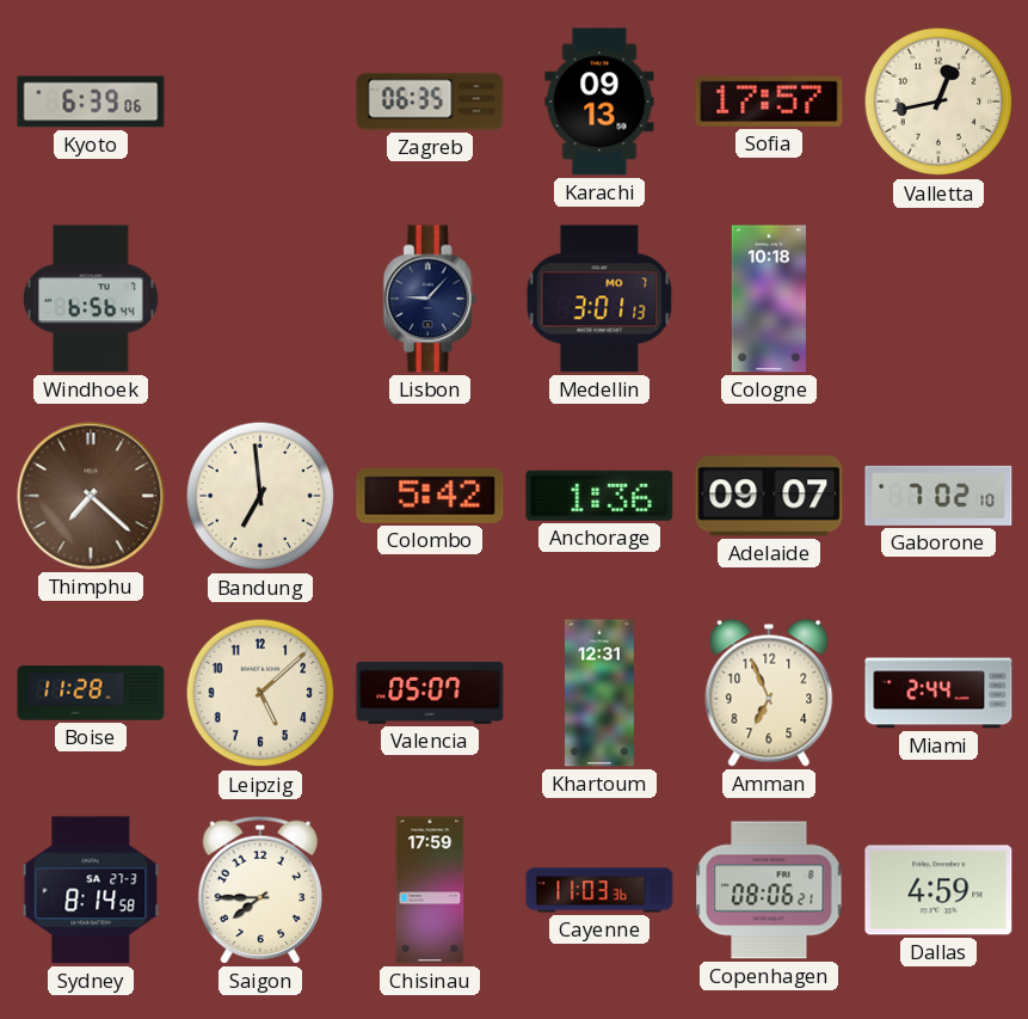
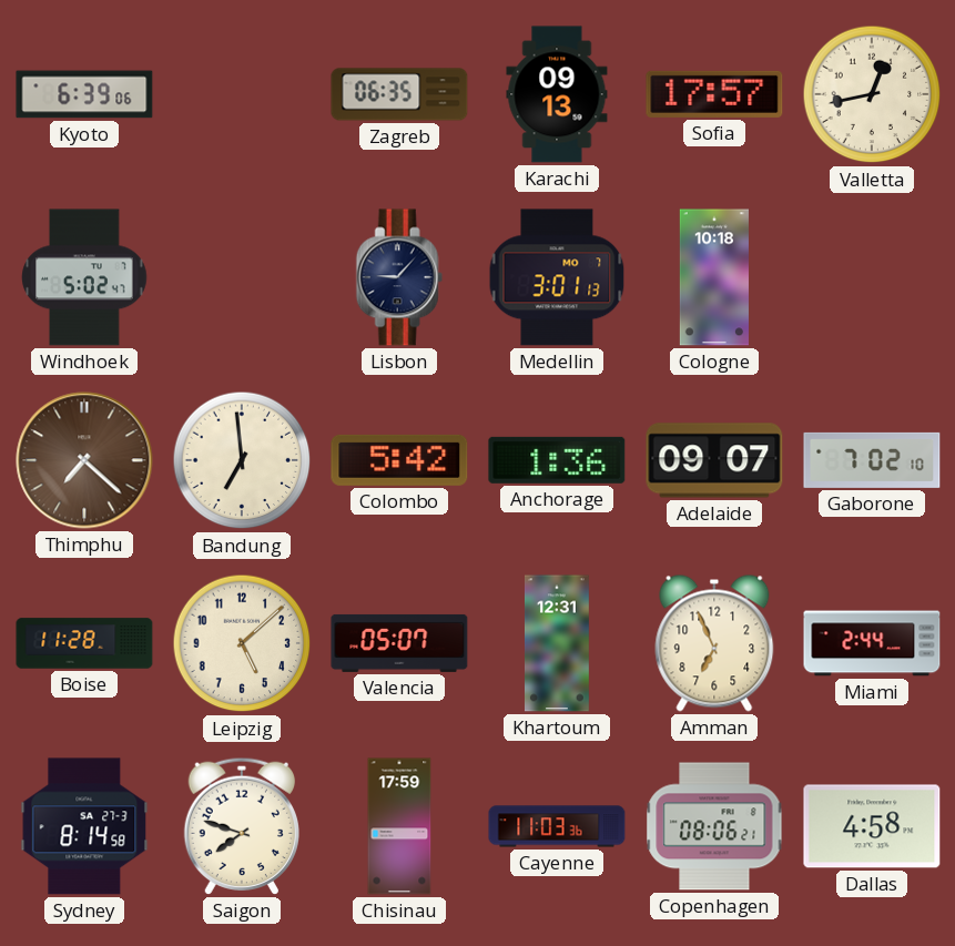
Windhoek: 6:56 -> 5:02 (84, 277)
Saigon: 7:45 -> 7:48 (241, 826)
Dallas: 4:59 -> 4:58 (872, 826)
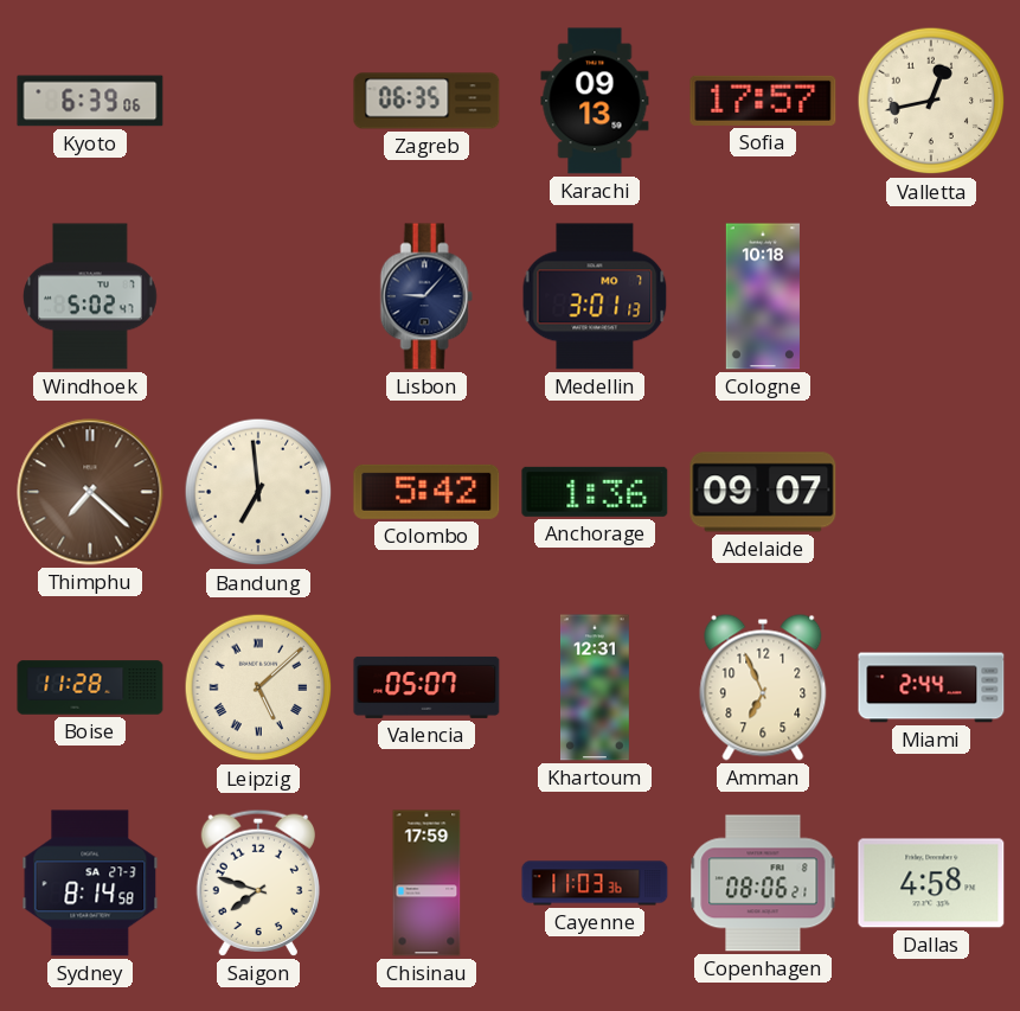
Gaborone: 7:02 -> none (872, 460)
Leipzig numerals: Arabic -> Roman (258, 687)
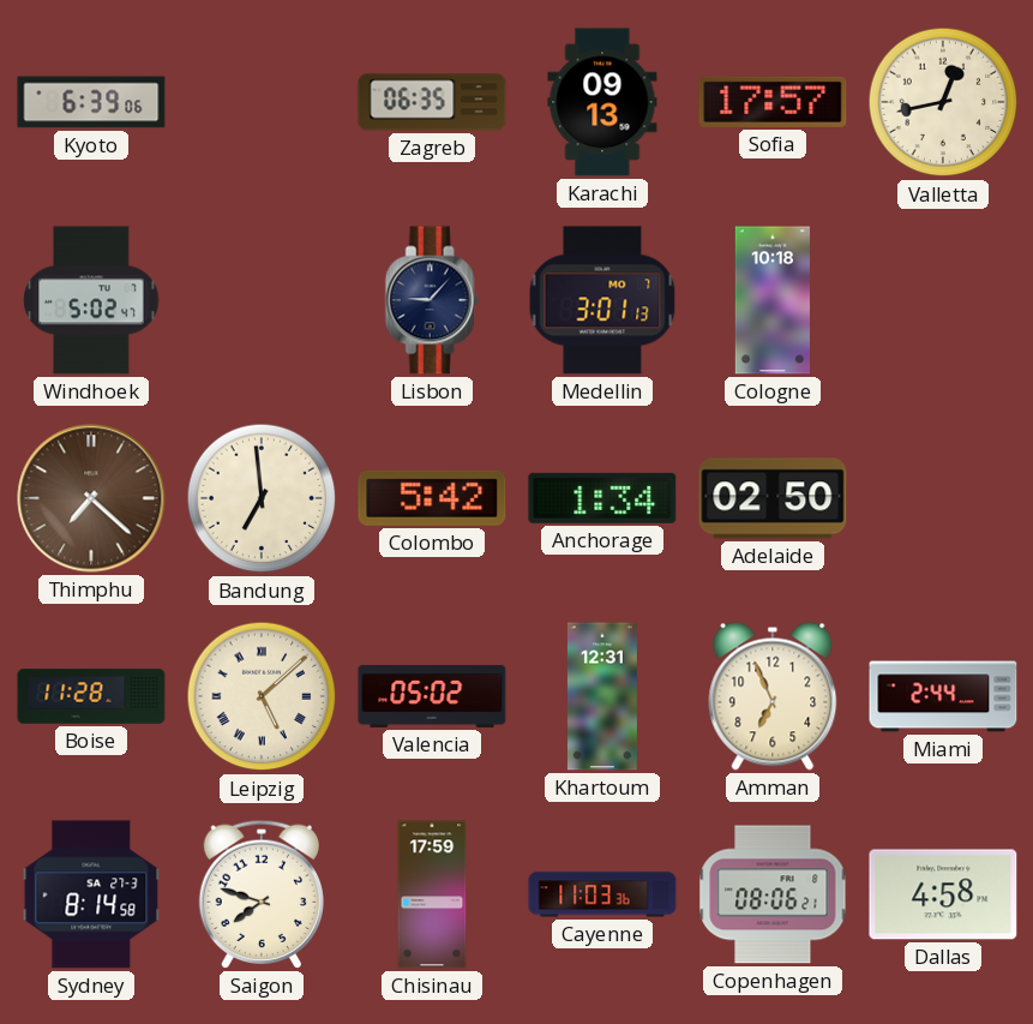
Anchorage: 1:36 -> 1:34 (602, 498)
Adelaide: 09:07 -> 02:50 (773, 498)
Valencia: 05:07 -> 05:02 (432, 696)
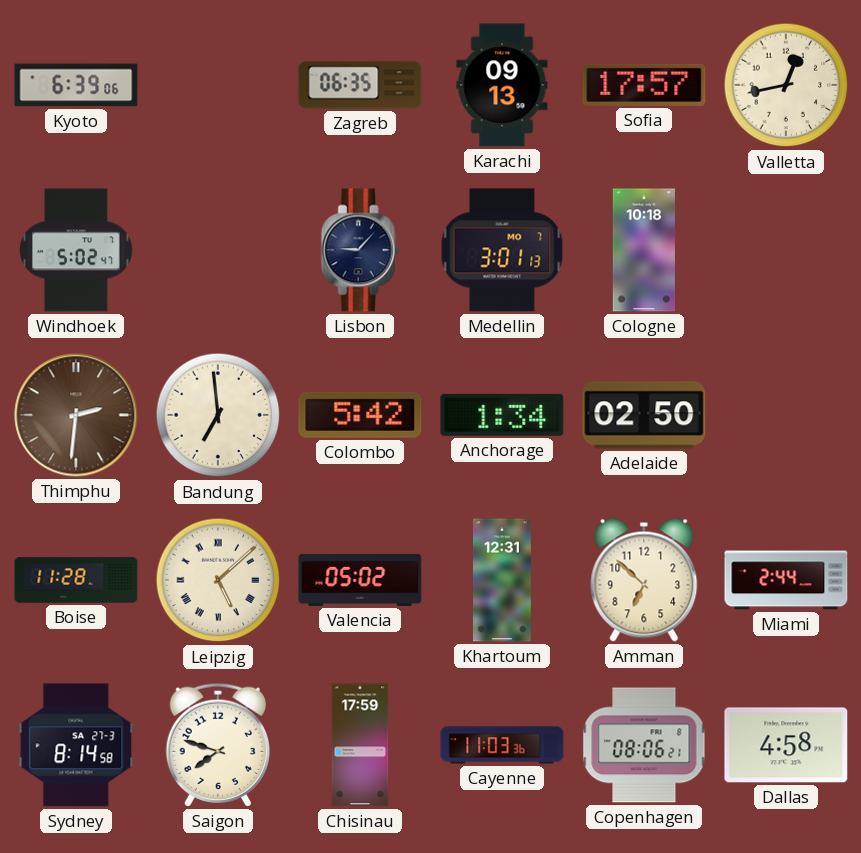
Thimphu: 7:22 -> 2:31 (76, 415)
Amman: 6:56 -> 6:52 (644, 580)
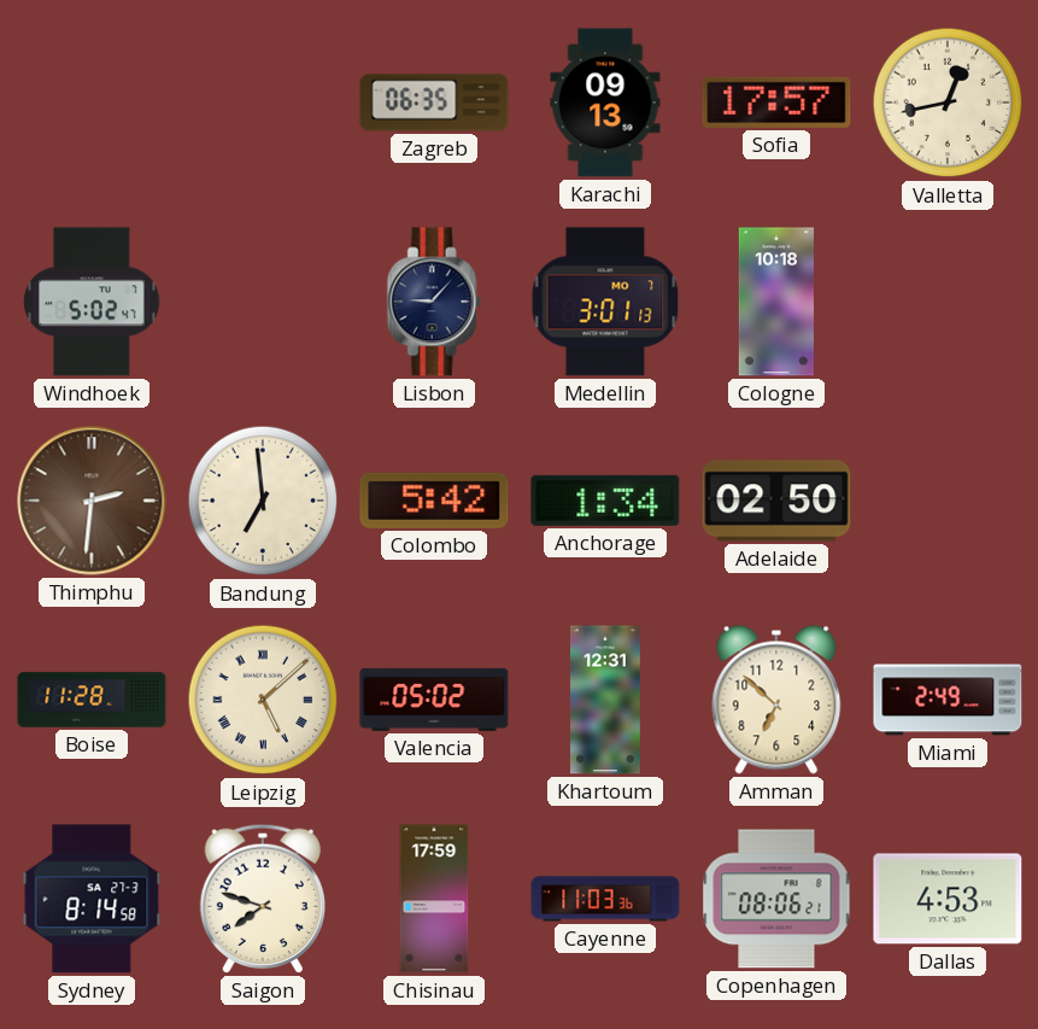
Kyoto: 6:39 -> none (76, 85)
Miami: 2:44 -> 2:49 (948, 700)
Dallas: 4:58 -> 4:53 (948, 899)
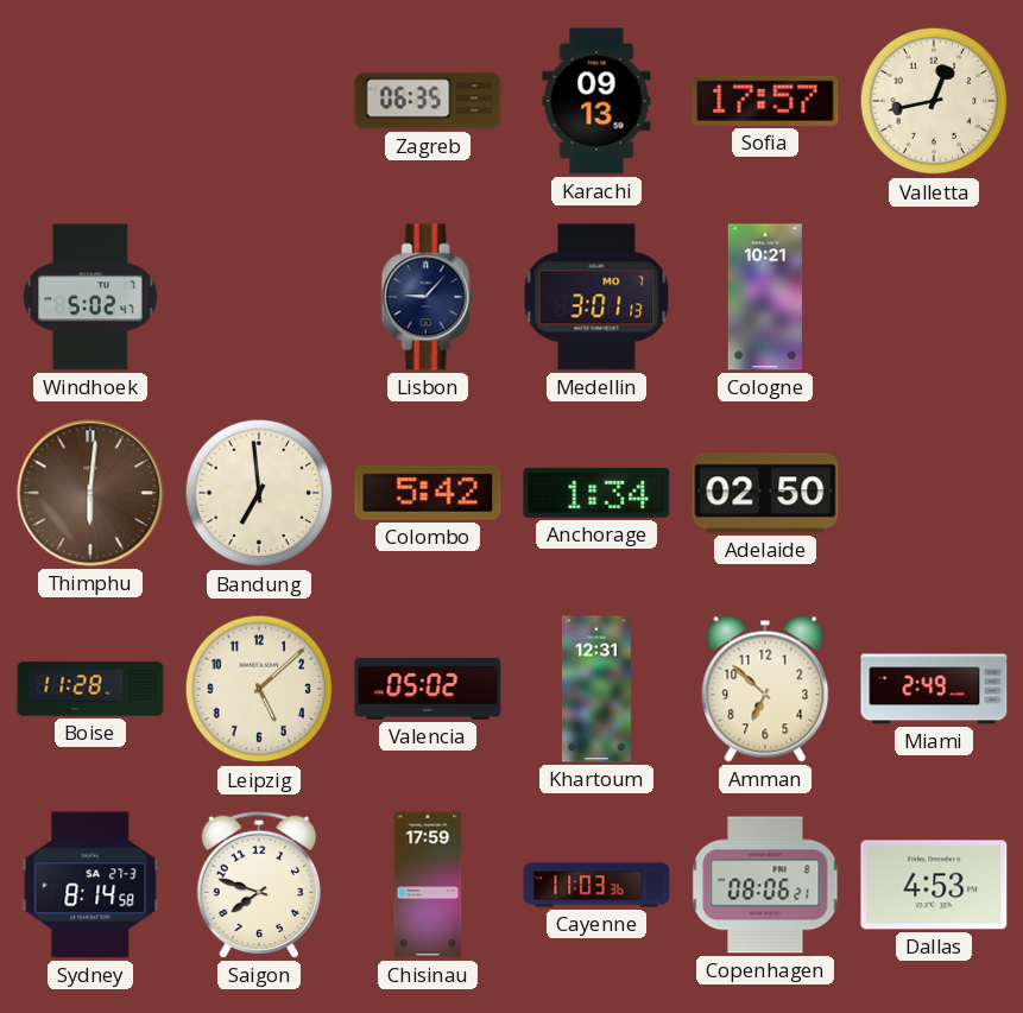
Cologne: 10:18 -> 10:21 (765, 297)
Thimphu: 2:31 -> 6:01 (90, 493)
Leipzig numerals: Roman -> Arabic (259, 689)
